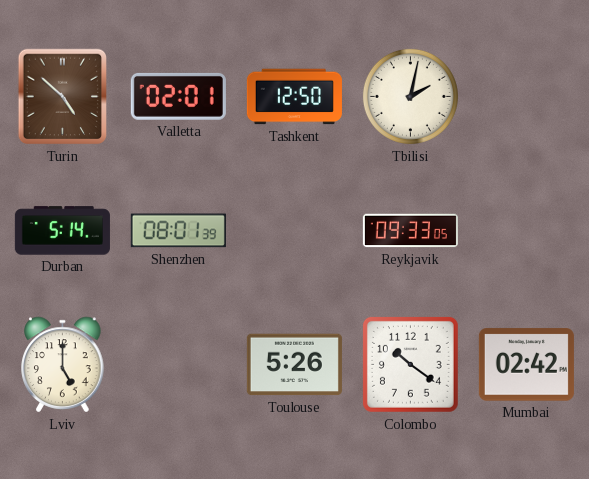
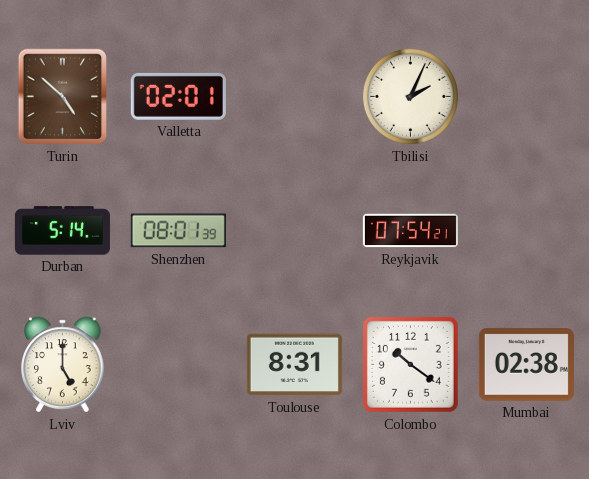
Tashkent: 12:50 -> none (294, 97)
Tbilisi: 2:02 -> 2:04 (410, 96)
Reykjavik: 09:33 -> 07:54 (410, 231)
Toulouse: 5:26 -> 8:31 (294, 365)
Mumbai: 02:42 -> 02:38 (526, 365)
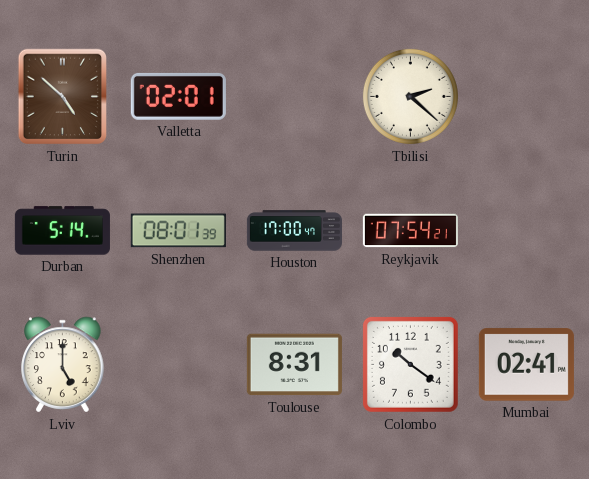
Tbilisi: 2:04 -> 2:22 (410, 96)
Houston: none -> 17:00 (294, 231)
Mumbai: 02:38 -> 02:41 (526, 365)
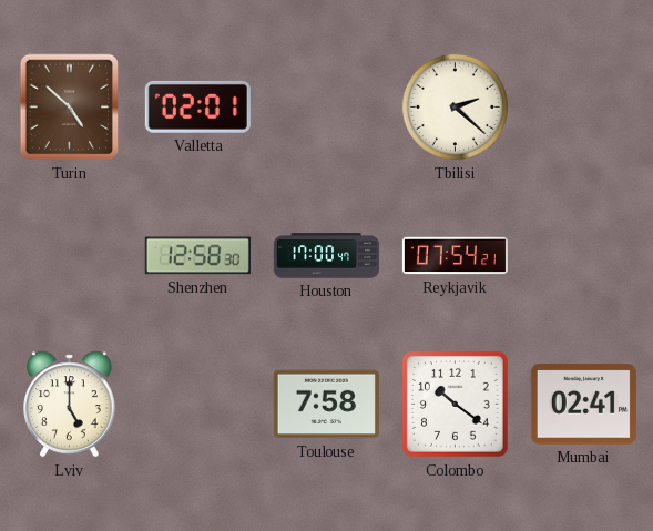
Durban: 5:14 -> none (62, 231)
Shenzhen: 08:01 -> 12:58 (197, 256)
Toulouse: 8:31 -> 7:58 (326, 405)
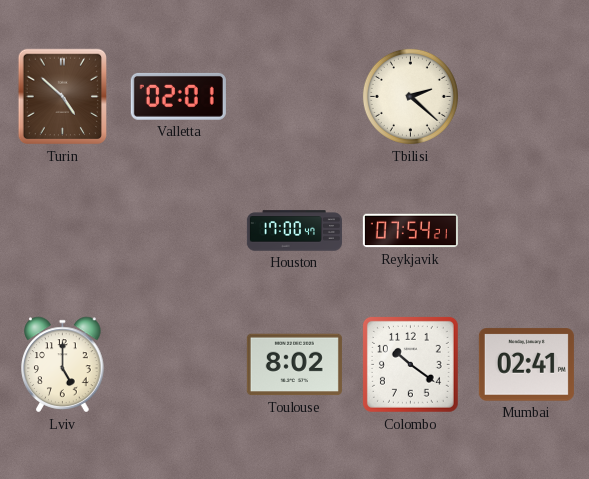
Shenzhen: 12:58 -> none (197, 256)
Toulouse: 7:58 -> 8:02 (294, 365)
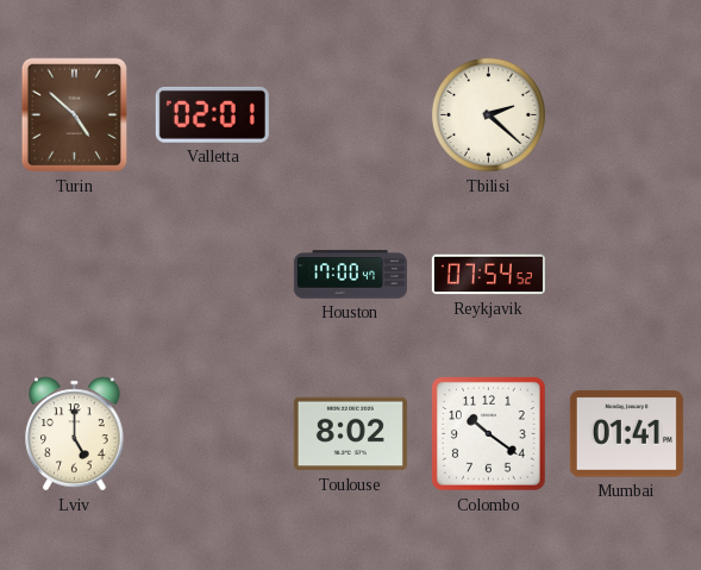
Reykjavik: 07:54:21 -> 07:54:52 (488, 275)
Mumbai: 02:41 -> 01:41 (626, 434)
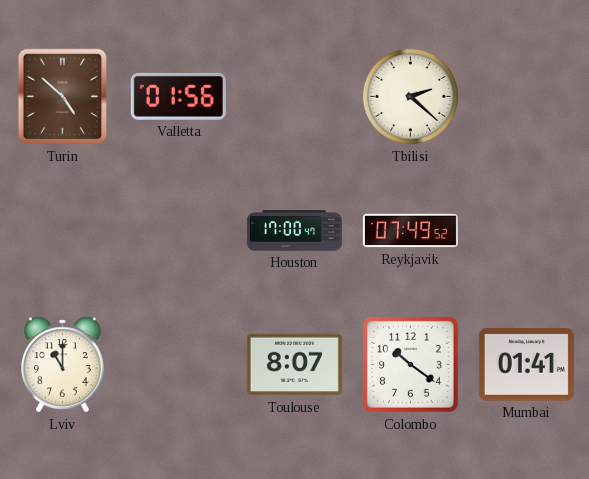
Valletta: 02:01 -> 01:56 (178, 96)
Reykjavik: 07:54 -> 07:49 (410, 231)
Lviv: 5:00 -> 11:00 (63, 365)
Toulouse: 8:02 -> 8:07 (294, 365)
